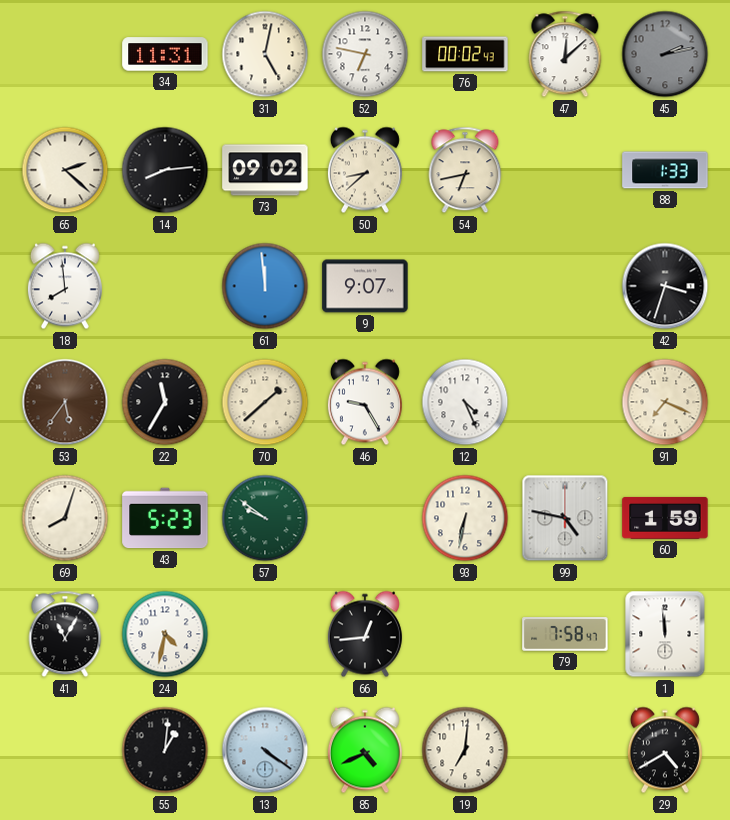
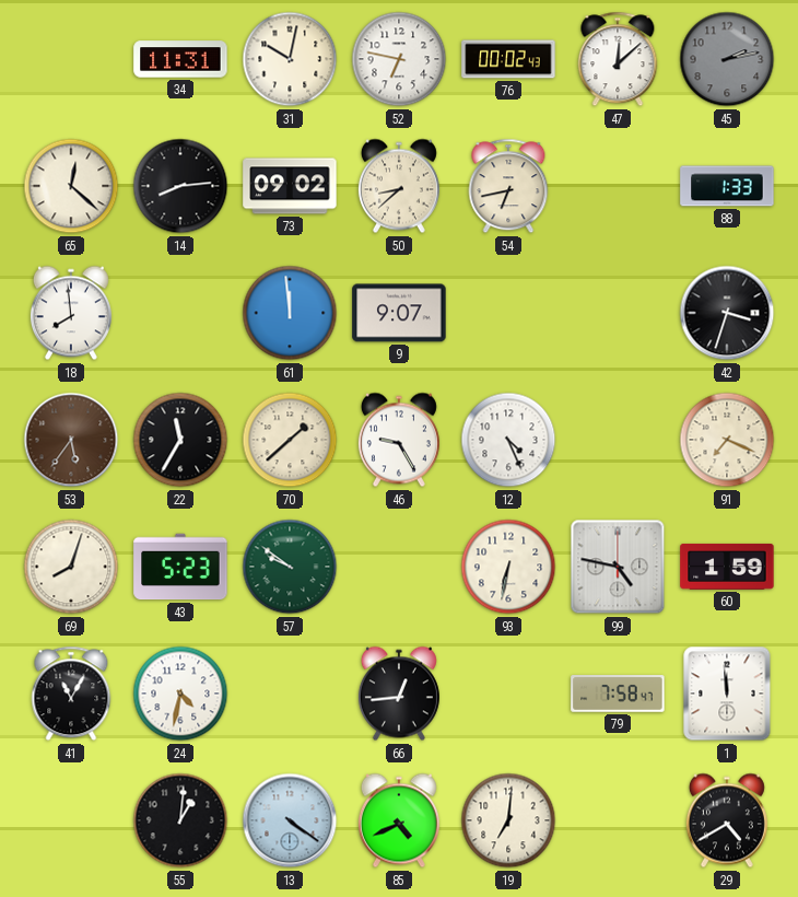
31: 5:02 -> 10:02 (290, 59)
65: 2:22 -> 12:22 (71, 186)
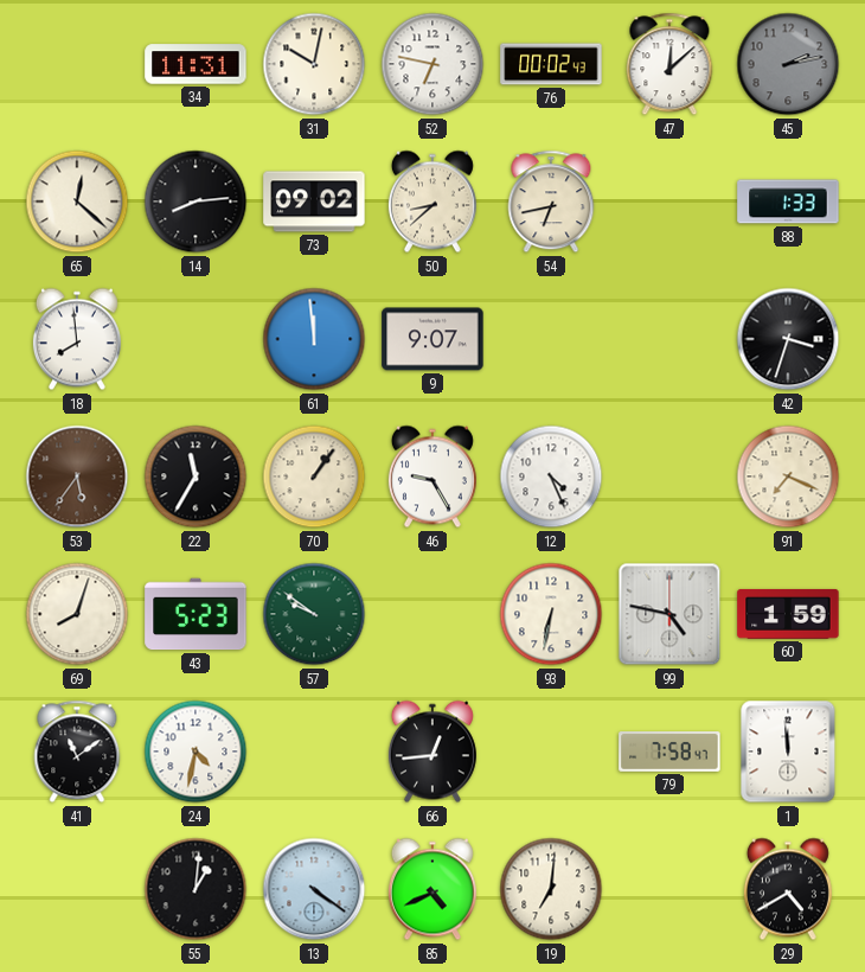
70: 1:38 -> 1:06 (314, 477)
41: 11:05 -> 11:09 (77, 752)
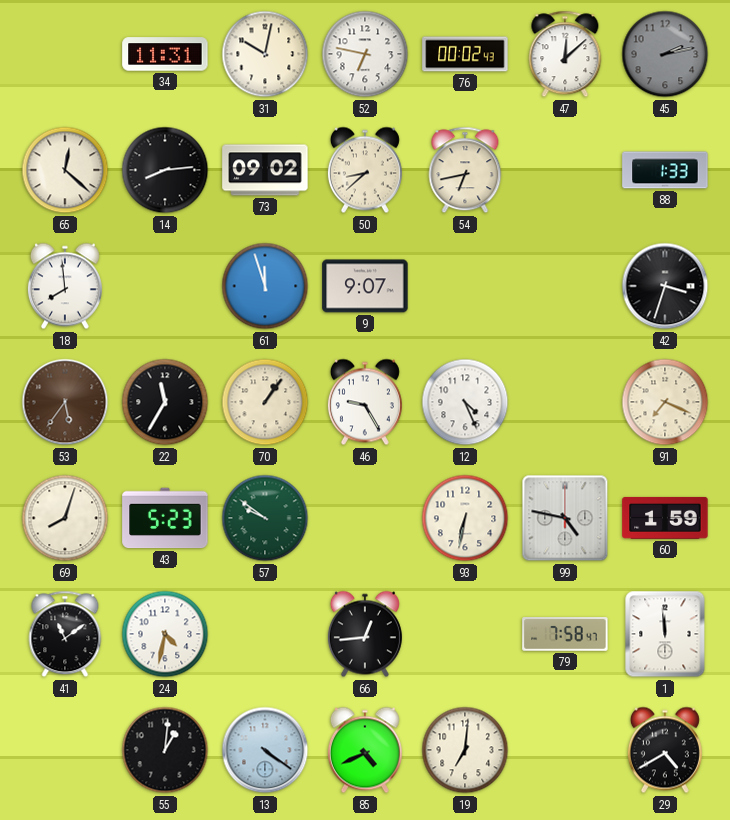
61: 11:59 -> 11:57 (265, 286)
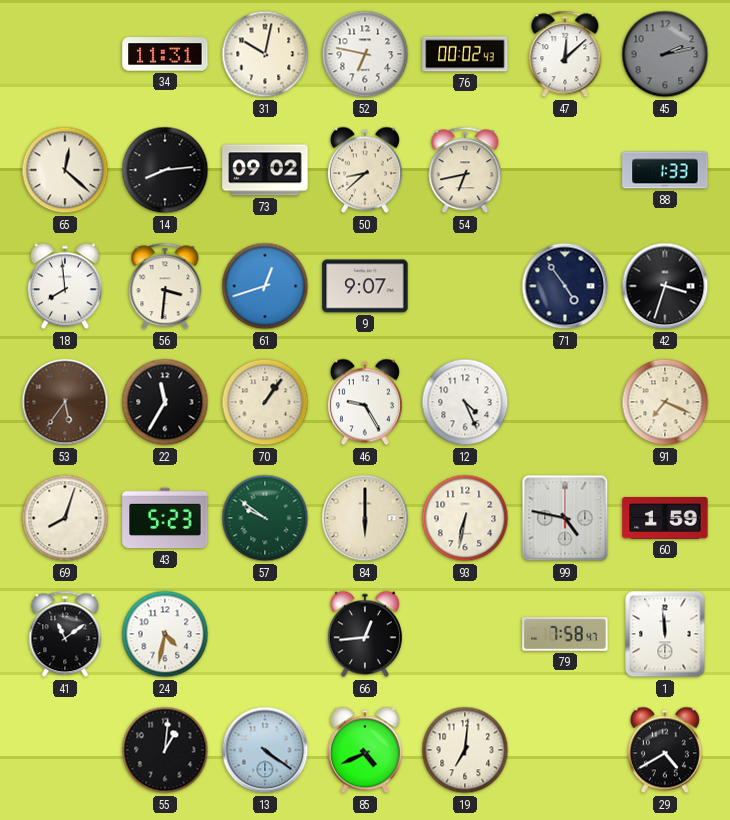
56: none -> 3:31 (165, 286)
61: 11:57 -> 12:42 (265, 286)
71: none -> 4:54 (565, 286)
84: none -> 6:00 (365, 518)
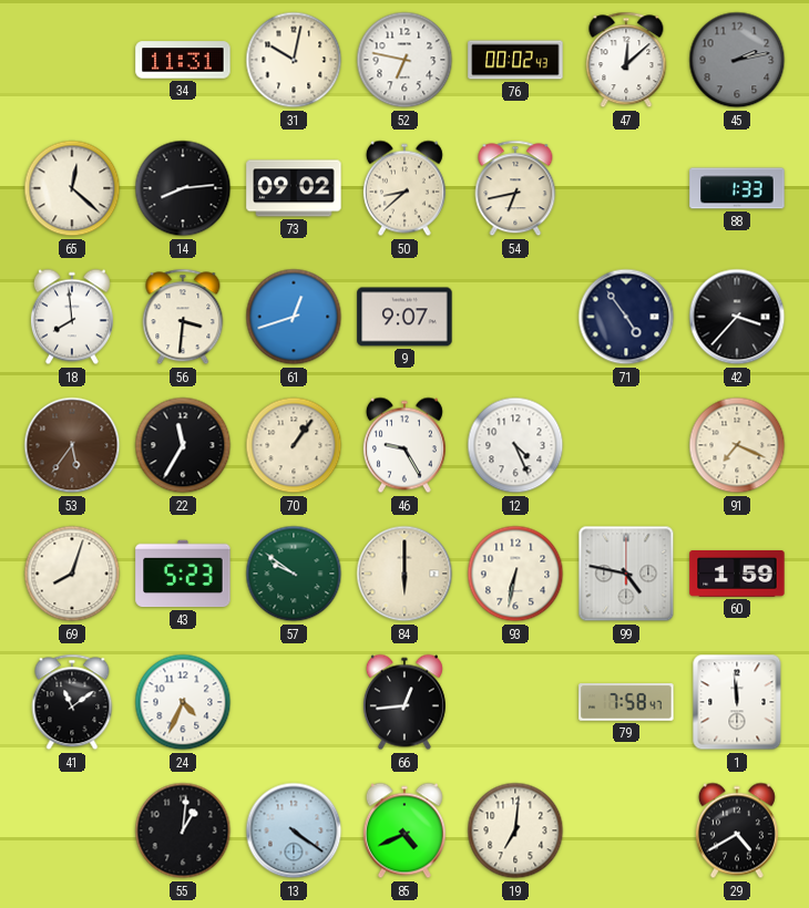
42: 3:33 -> 3:37 (737, 317)
24: 4:32 -> 4:34 (183, 702)
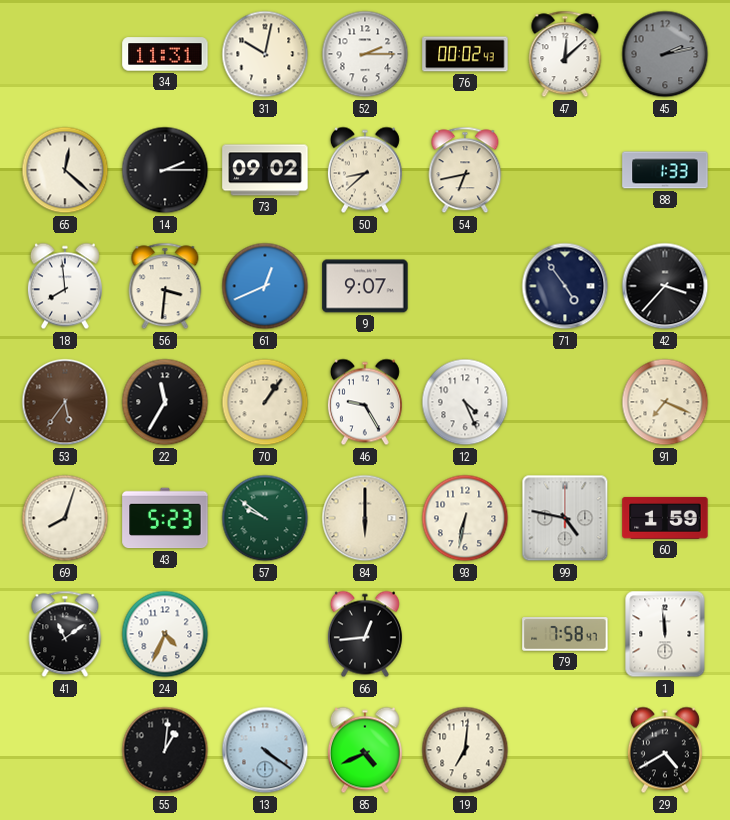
52: 6:47 -> 2:15 (365, 54)
14: 8:14 -> 2:15 (165, 170)
61: 12:42 -> 12:41 (265, 286)
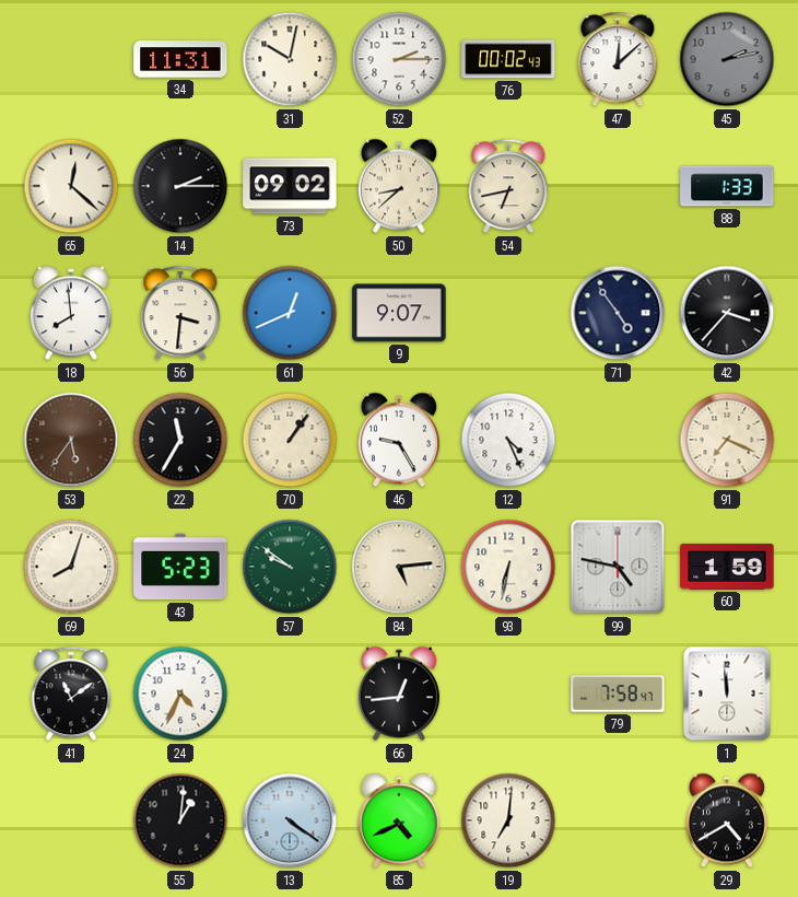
84: 6:00 -> 5:14 (399, 567)
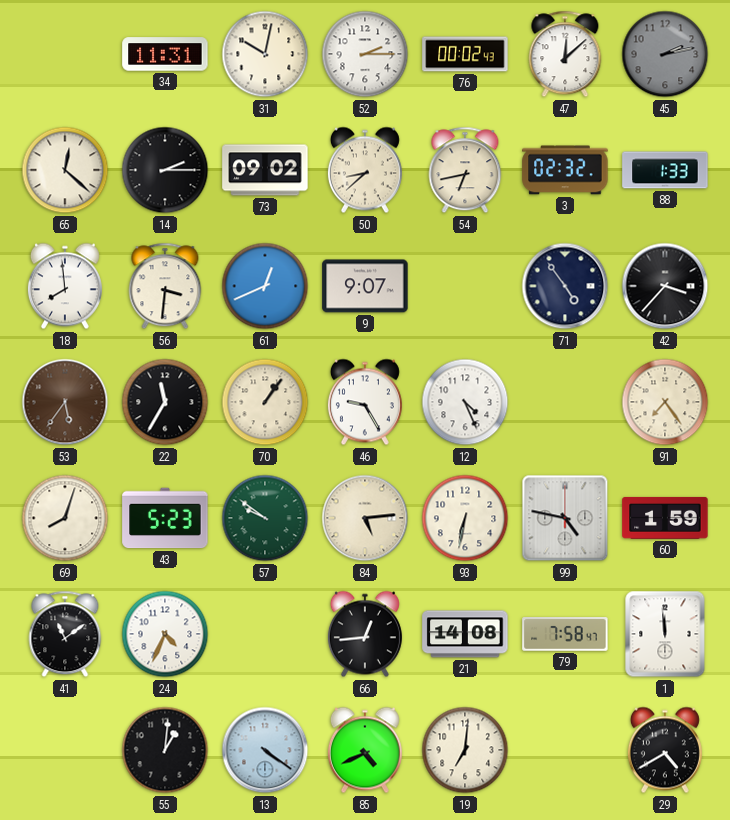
3: none -> 02:32 (565, 170)
91: 7:19 -> 7:24 (665, 402)
21: none -> 14:08 (465, 634)
